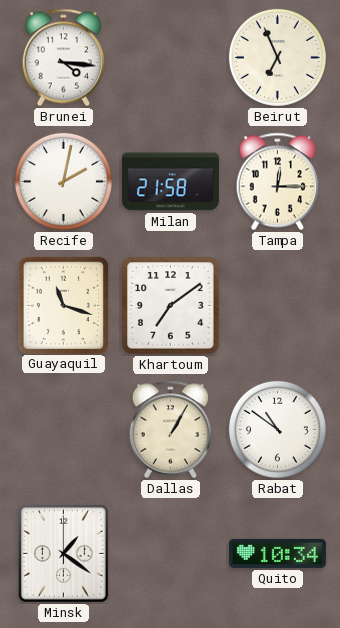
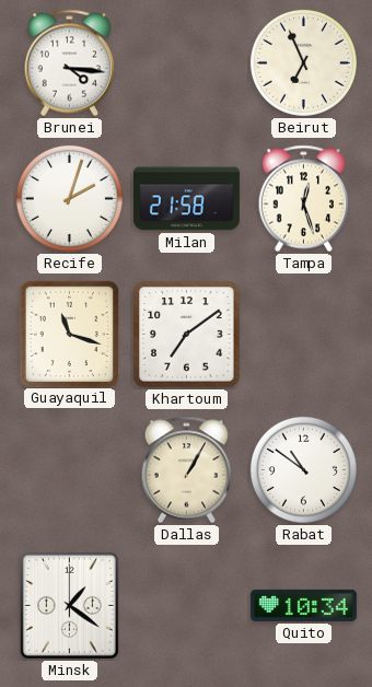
Recife: 2:02 -> 2:03 (69, 198)
Tampa: 12:15 -> 12:27 (304, 199)
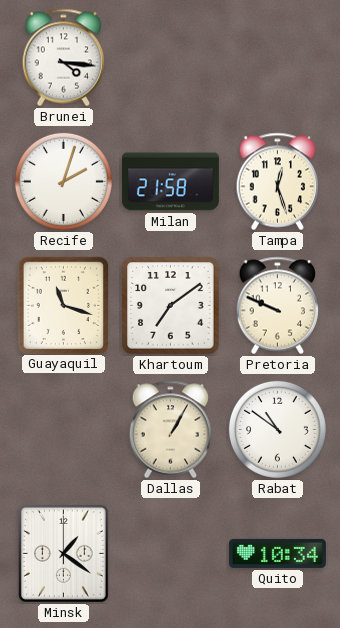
Beirut: 6:56 -> none (303, 62)
Pretoria: none -> 9:49 (278, 306)
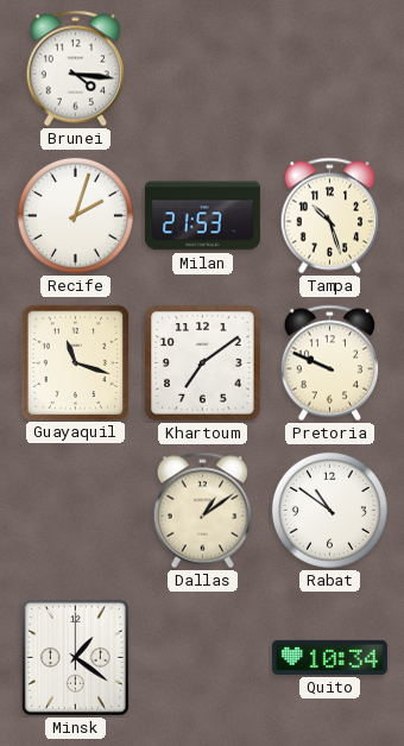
Milan: 21:58 -> 21:53 (202, 216)
Tampa: 12:27 -> 10:27 (330, 216)
Dallas: 1:05 -> 1:09 (203, 511)
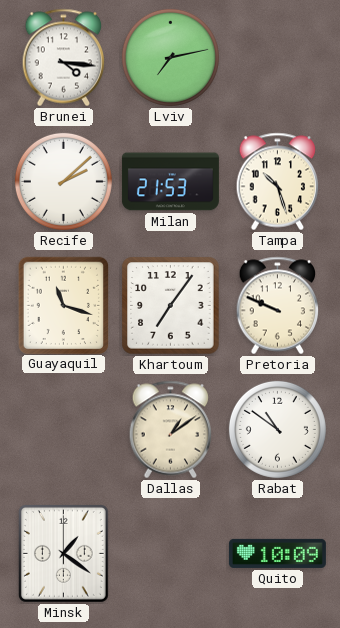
Lviv: none -> 7:13 (170, 57)
Recife: 2:03 -> 2:08 (63, 181)
Khartoum: 7:09 -> 7:06 (171, 306)
Quito: 10:34 -> 10:09 (277, 553)
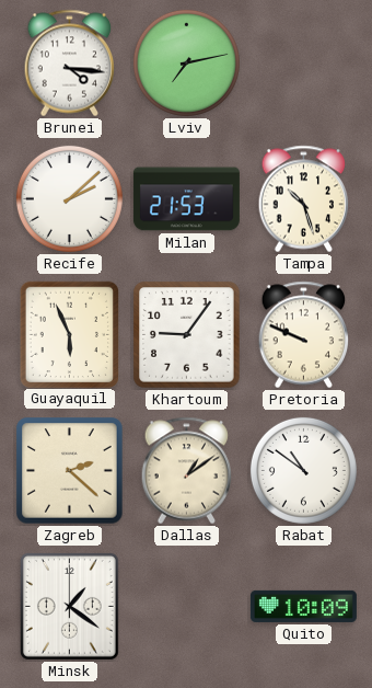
Guayaquil: 11:18 -> 5:56 (69, 334)
Khartoum: 7:06 -> 9:06 (187, 335)
Zagreb: none -> 2:22 (70, 471)
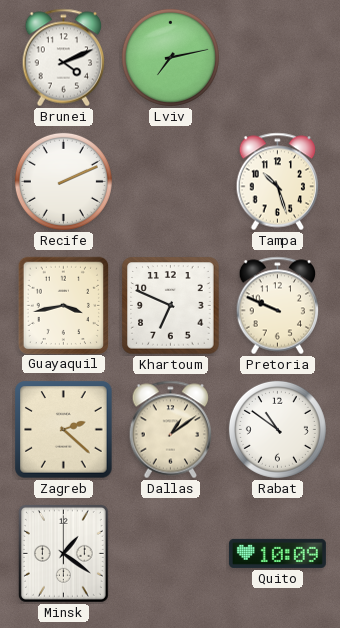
Brunei: 4:16 -> 4:11 (64, 58)
Recife: 2:08 -> 2:11 (63, 181)
Milan: 21:53 -> none (186, 199)
Guayaquil: 5:56 -> 3:43 (63, 305)
Khartoum: 9:06 -> 6:49 (171, 306)
